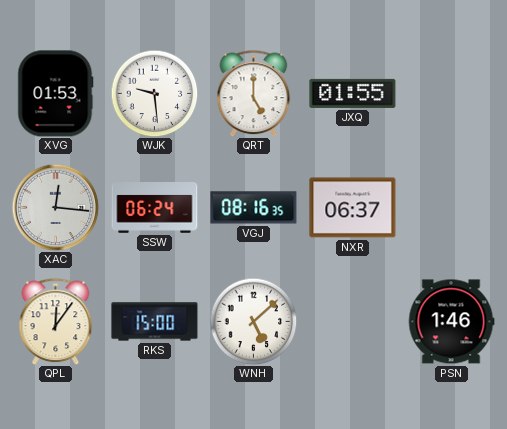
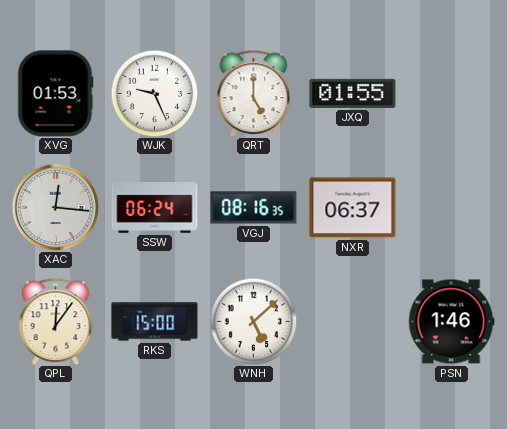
WJK: 9:29 -> 9:26 (154, 93)
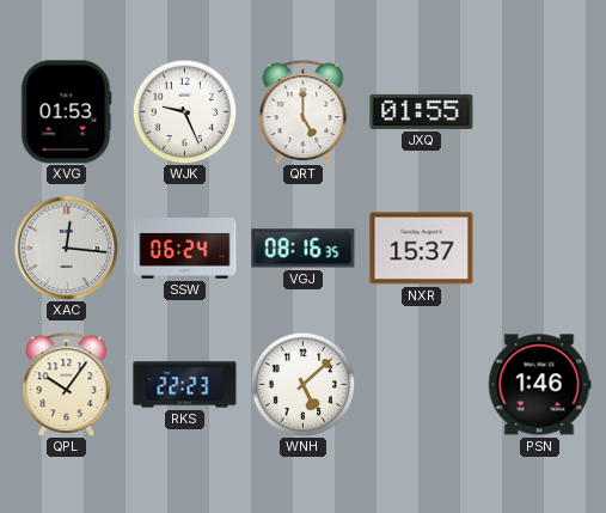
NXR: 06:37 -> 15:37 (422, 249)
QPL: 12:06 -> 10:06 (67, 384)
RKS: 15:00 -> 22:23 (185, 385)
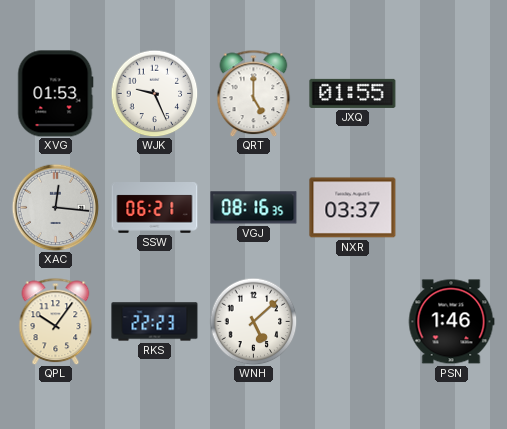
SSW: 06:24 -> 06:21 (155, 208)
NXR: 15:37 -> 03:37 (353, 208)
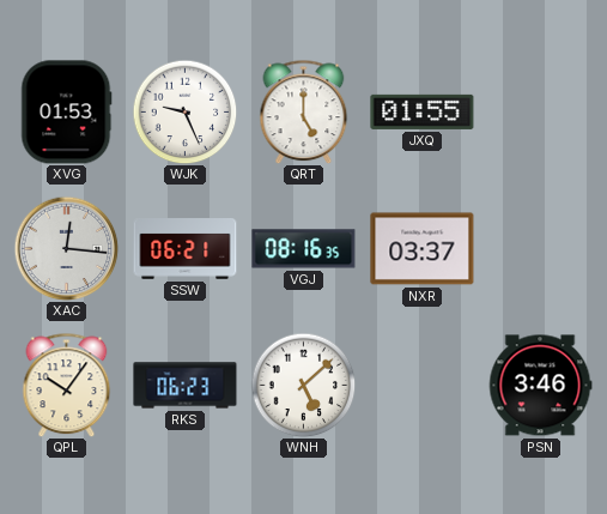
RKS: 22:23 -> 06:23 (186, 386)
PSN: 1:46 -> 3:46 (540, 386)
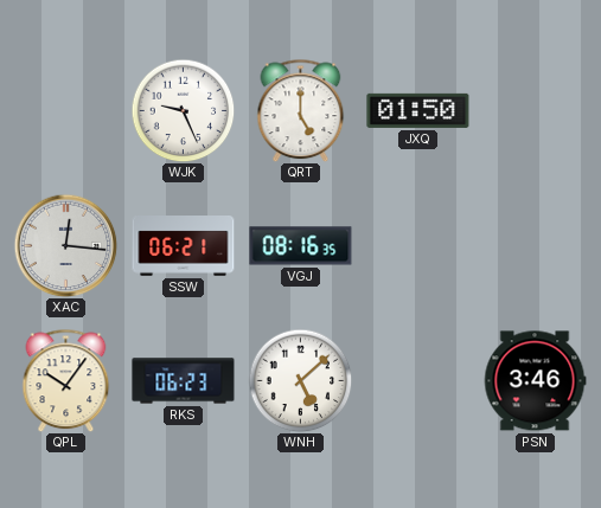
XVG: 01:53 -> none (67, 113)
JXQ: 01:55 -> 01:50 (418, 110)
NXR: 03:37 -> none (423, 249)
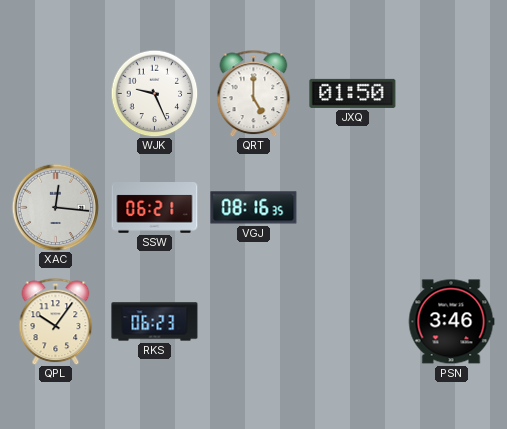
WNH: 5:08 -> none (300, 380)
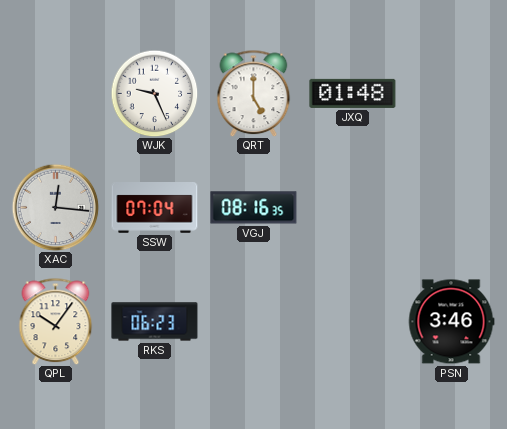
JXQ: 01:50 -> 01:48 (353, 93)
SSW: 06:21 -> 07:04 (155, 208)
